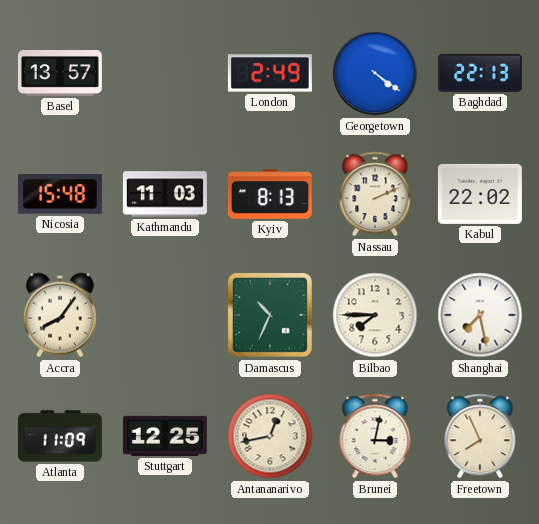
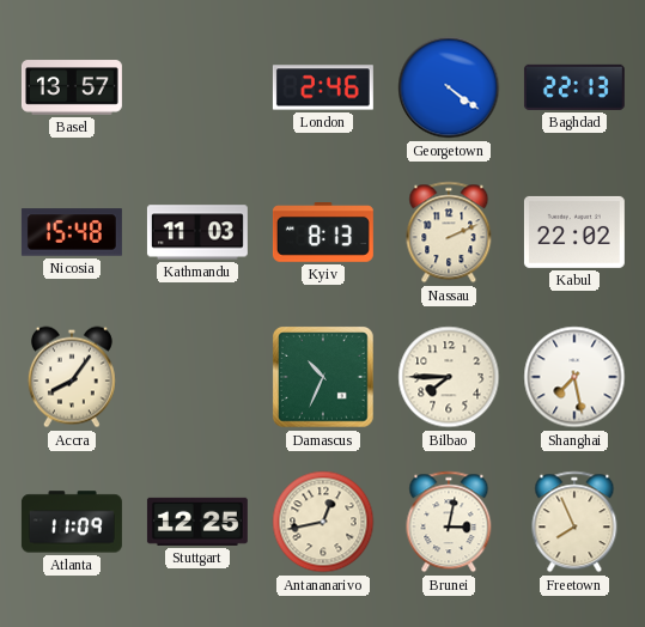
London: 2:49 -> 2:46 (323, 87)
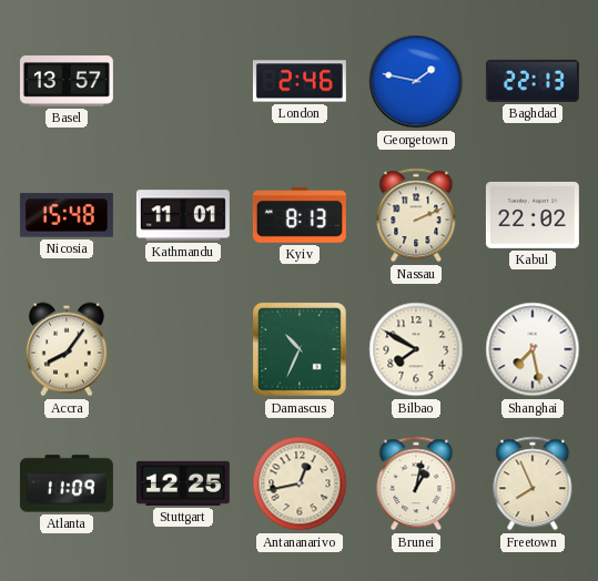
Georgetown: 4:21 -> 1:47 (416, 81)
Kathmandu: 11:03 -> 11:01 (183, 215)
Bilbao: 7:45 -> 7:50 (416, 349)
Brunei: 3:02 -> 1:02 (416, 483)
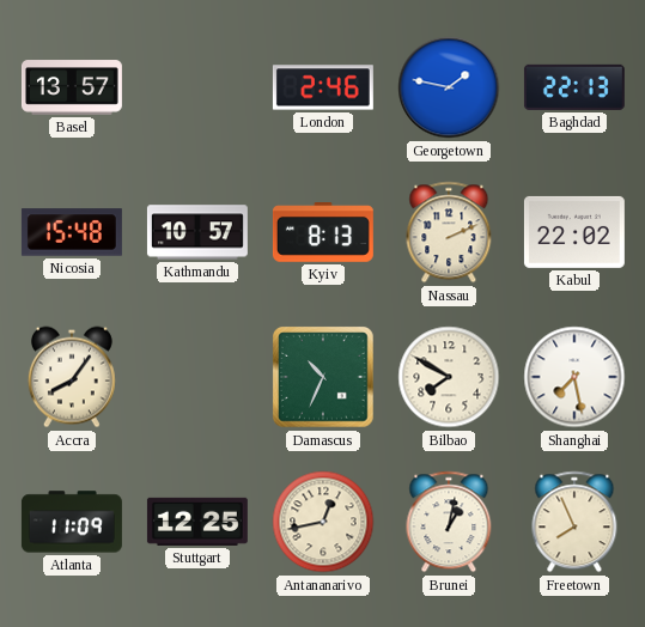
Kathmandu: 11:01 -> 10:57 (197, 232)
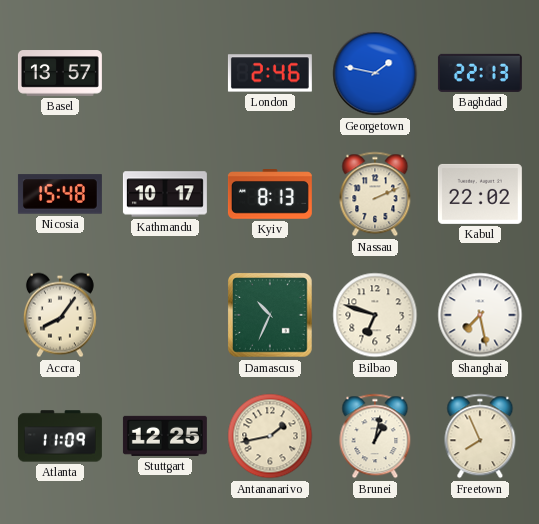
Kathmandu: 10:57 -> 10:17 (165, 194)
Bilbao: 7:50 -> 6:48 (375, 315)
Antananarivo: 12:43 -> 1:43 (270, 436)
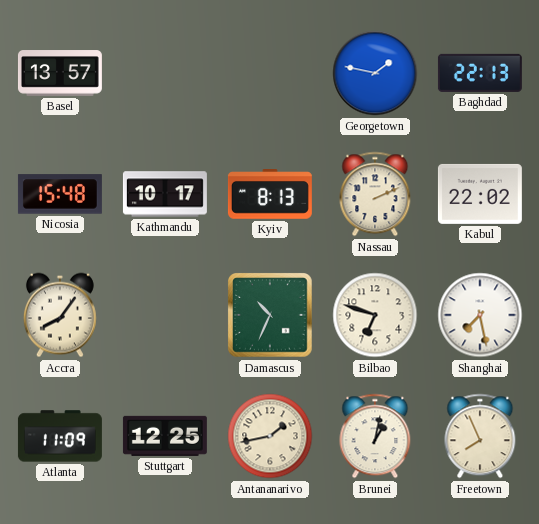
London: 2:46 -> none (270, 73)
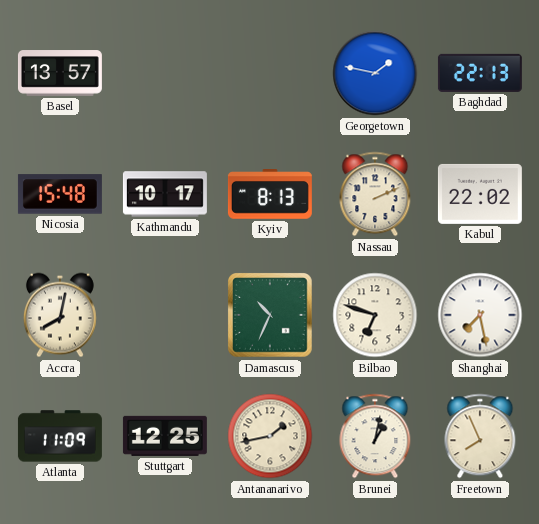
Accra: 8:06 -> 8:02 (60, 315)
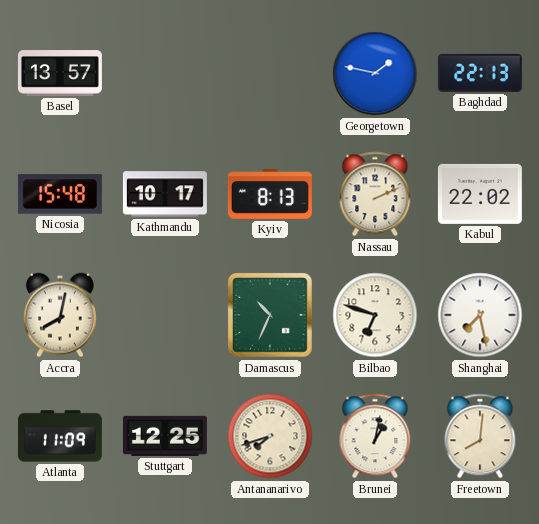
Antananarivo: 1:43 -> 7:42 (270, 436)
Freetown: 7:56 -> 8:01 (480, 436)
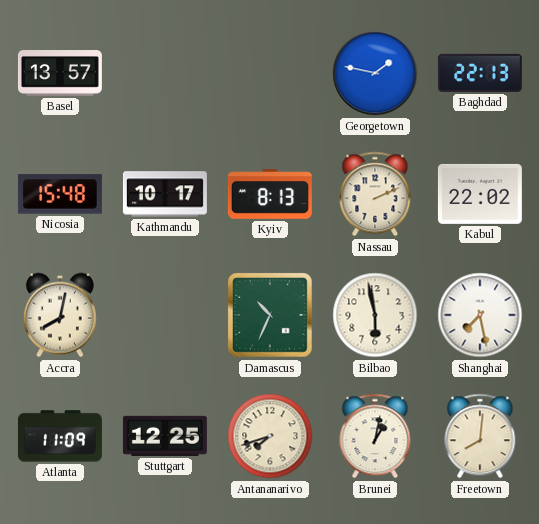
Bilbao: 6:48 -> 5:58 (375, 315)
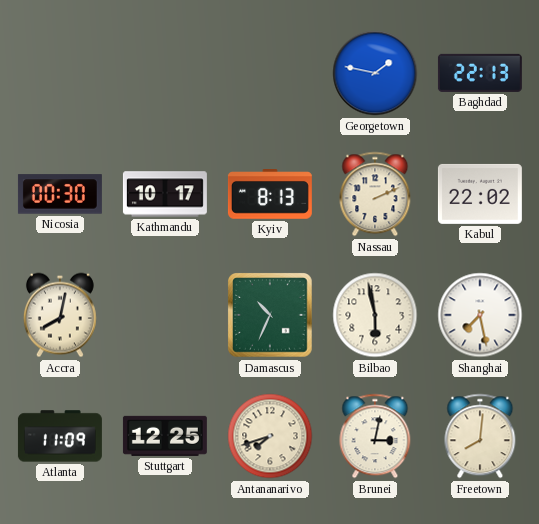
Basel: 13:57 -> none (60, 73)
Nicosia: 15:48 -> 00:30 (60, 194)
Brunei: 1:02 -> 3:02 (375, 436)
